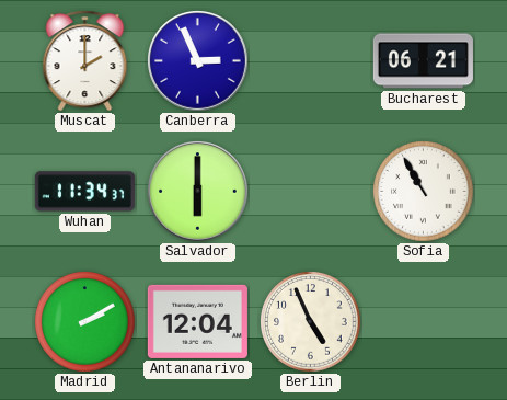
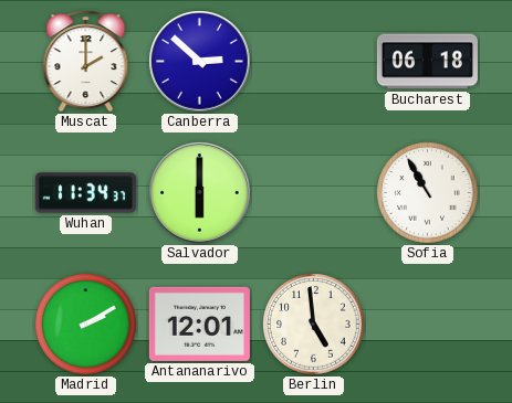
Canberra: 2:56 -> 2:52 (200, 62)
Bucharest: 06:21 -> 06:18 (427, 62)
Antananarivo: 12:04 -> 12:01 (199, 324)
Berlin: 4:56 -> 4:59 (314, 325)
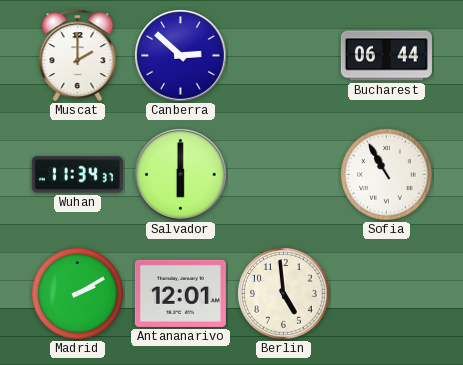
Bucharest: 06:18 -> 06:44 (386, 56)
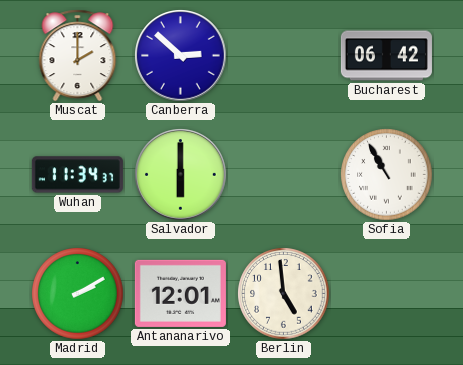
Bucharest: 06:44 -> 06:42 (386, 56)
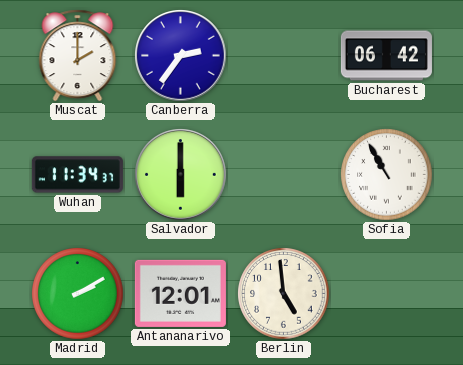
Canberra: 2:52 -> 2:36 (181, 56)
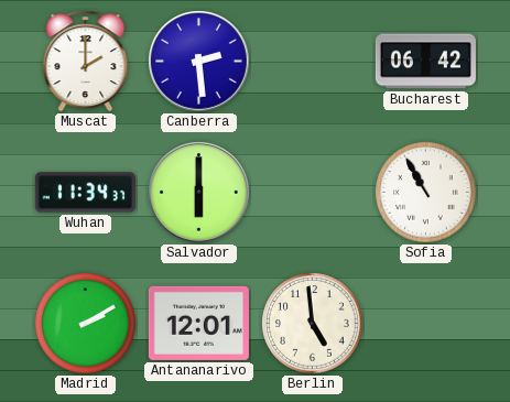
Canberra: 2:36 -> 2:29 (199, 62)
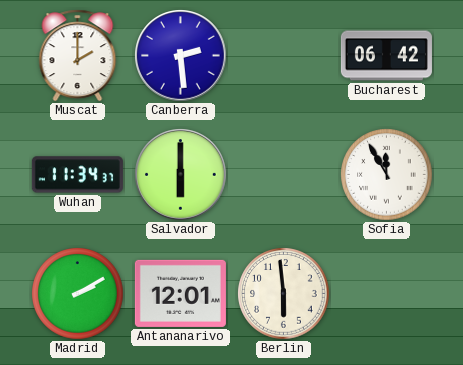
Sofia: 10:55 -> 11:55 (387, 175)
Berlin: 4:59 -> 5:59 (284, 294)
